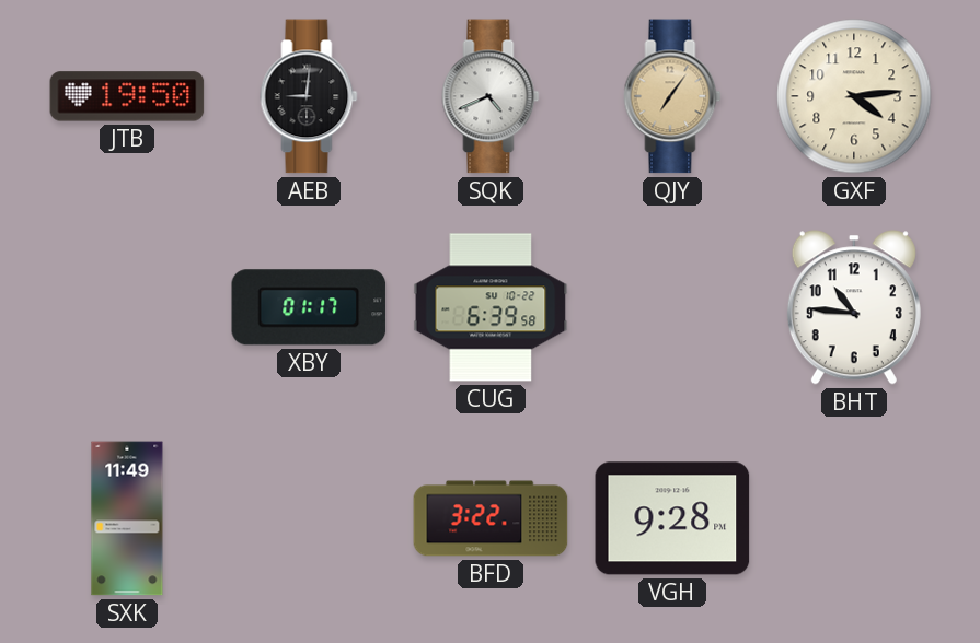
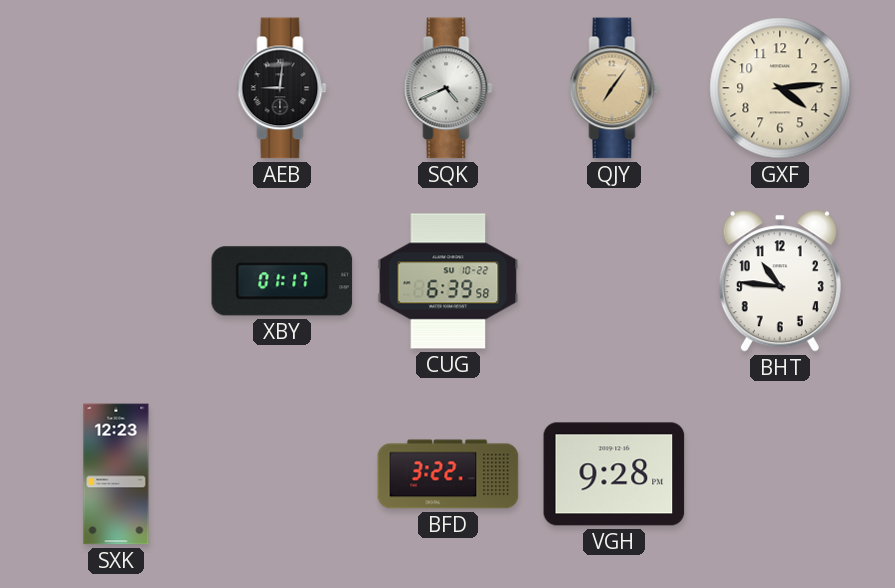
JTB: 19:50 -> none (127, 96)
SXK: 11:49 -> 12:23 (116, 474)
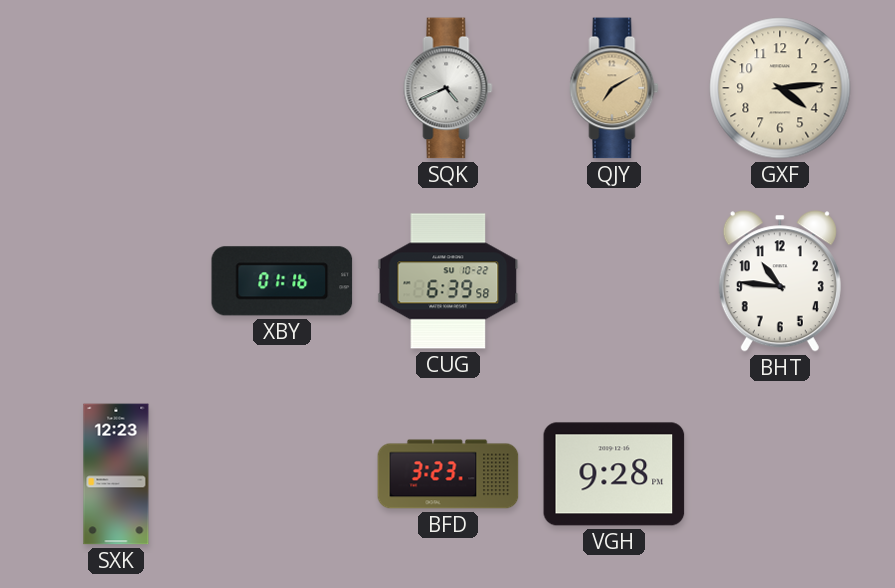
AEB: 9:01 -> none (282, 88)
QJY: 7:06 -> 7:10 (614, 88)
XBY: 01:17 -> 01:16 (282, 281)
BFD: 3:22 -> 3:23 (448, 474)
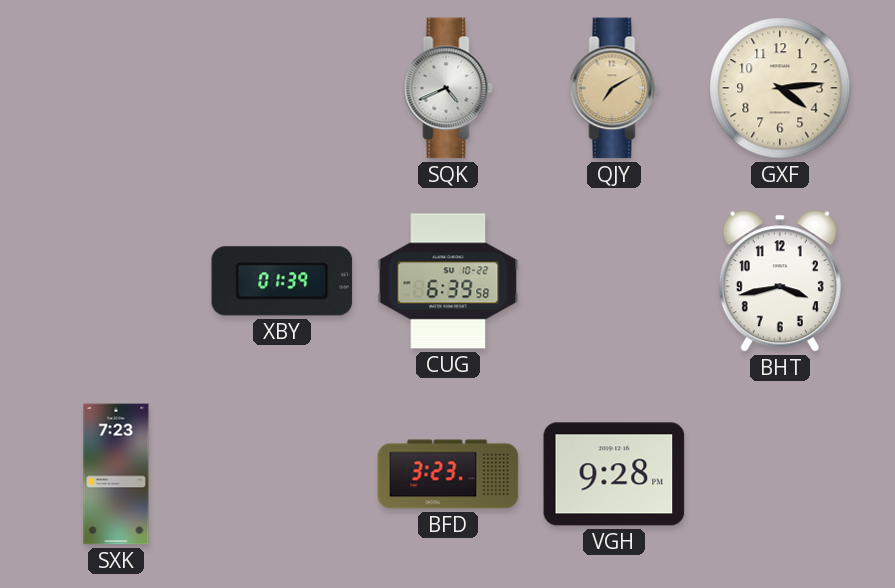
XBY: 01:16 -> 01:39 (282, 281)
BHT: 10:46 -> 3:43 (780, 281)
SXK: 12:23 -> 7:23 (116, 474)
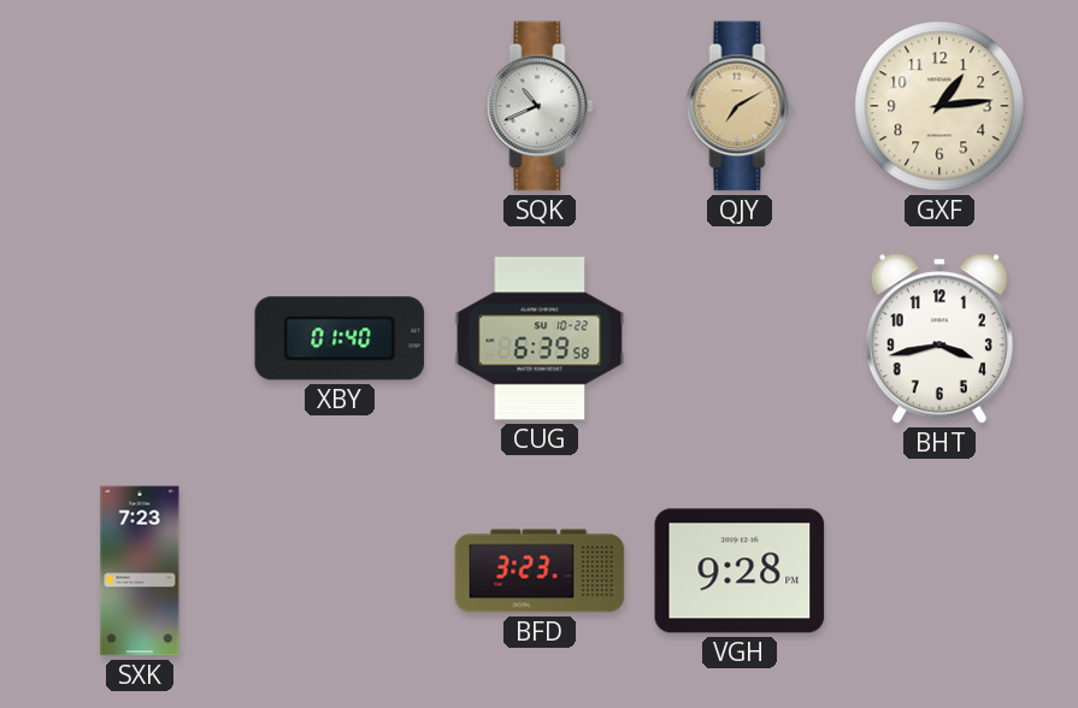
SQK: 4:41 -> 10:41 (540, 106)
GXF: 4:14 -> 1:14 (939, 106)
XBY: 01:39 -> 01:40 (340, 338)
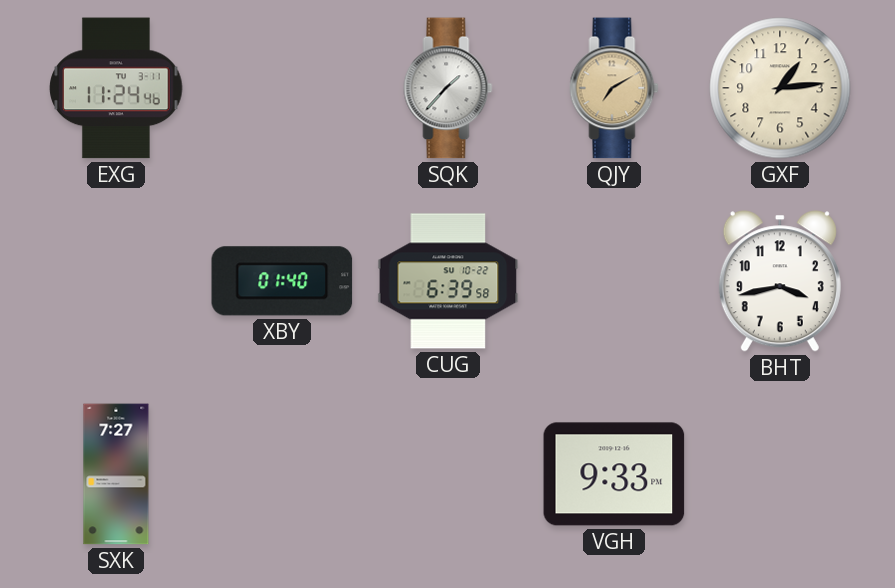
EXG: none -> 11:24 (116, 88)
SQK: 10:41 -> 1:37 (448, 88)
SXK: 7:23 -> 7:27 (116, 474)
BFD: 3:23 -> none (540, 571)
VGH: 9:28 -> 9:33 (614, 474)
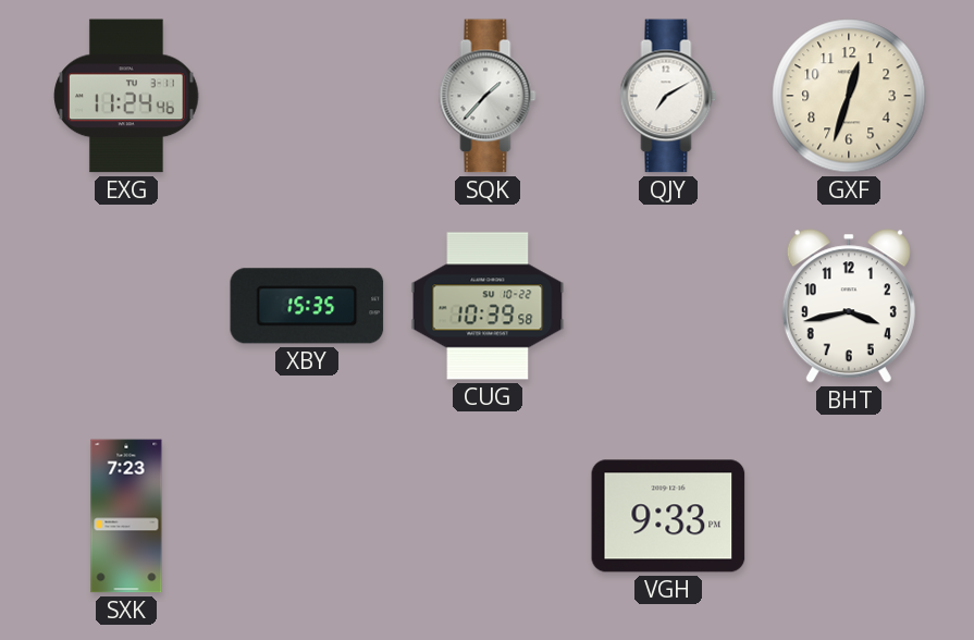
QJY dial: champagne -> white (668, 96)
GXF: 1:14 -> 12:33 (849, 96)
XBY: 01:40 -> 15:35 (307, 306)
CUG: 6:39 -> 10:39 (488, 306)
SXK: 7:27 -> 7:23 (126, 516)
